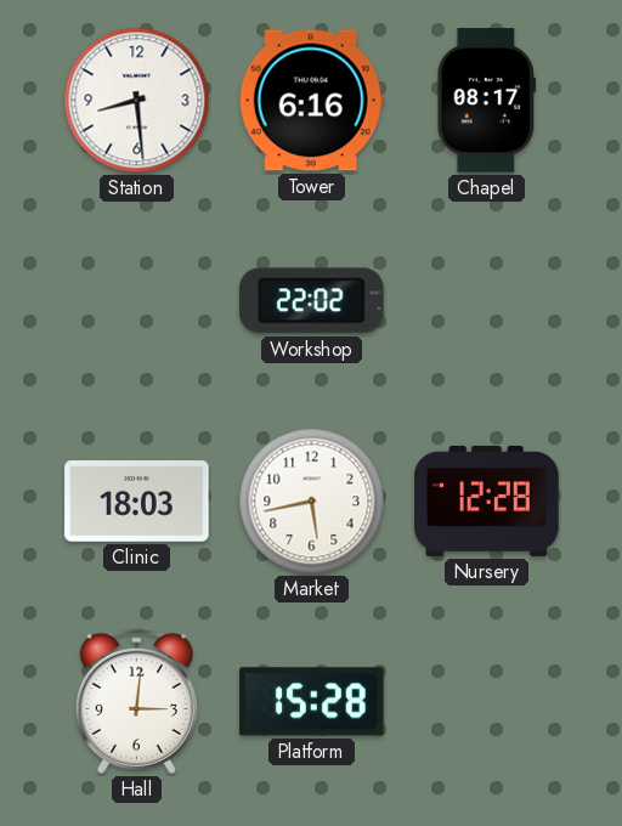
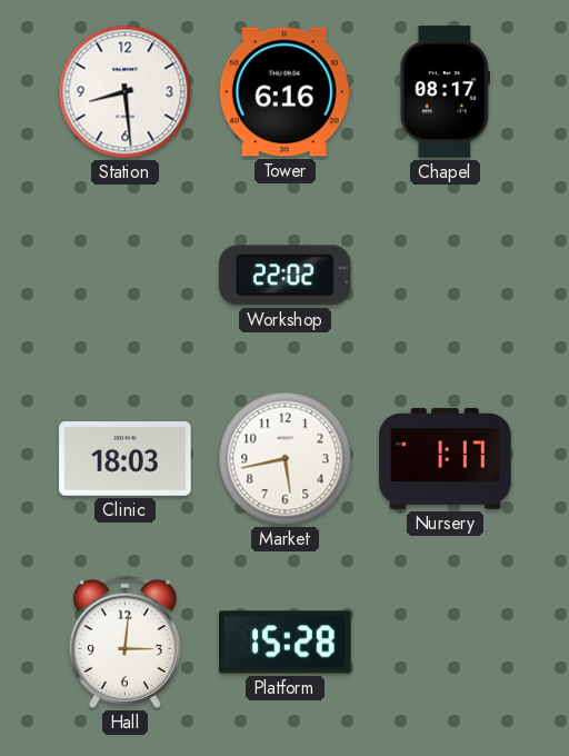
Nursery: 12:28 -> 1:17 (446, 458)
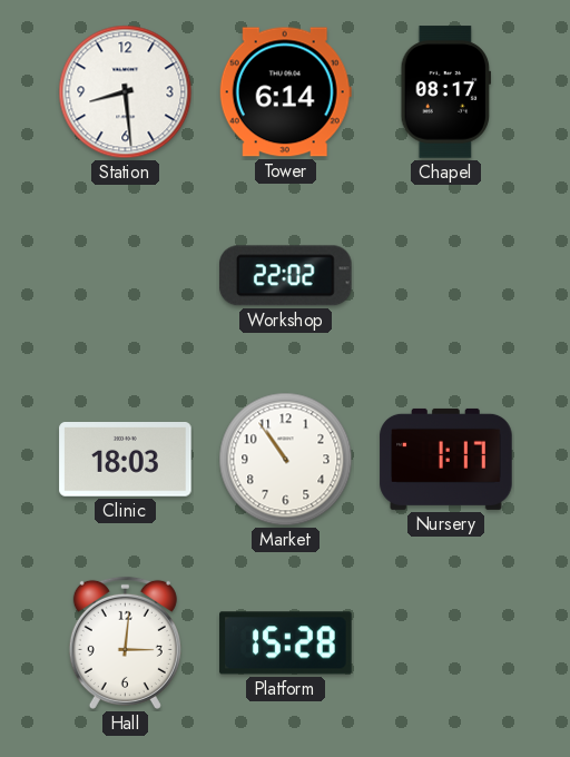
Tower: 6:16 -> 6:14 (285, 92)
Market: 5:43 -> 10:54 (286, 460)
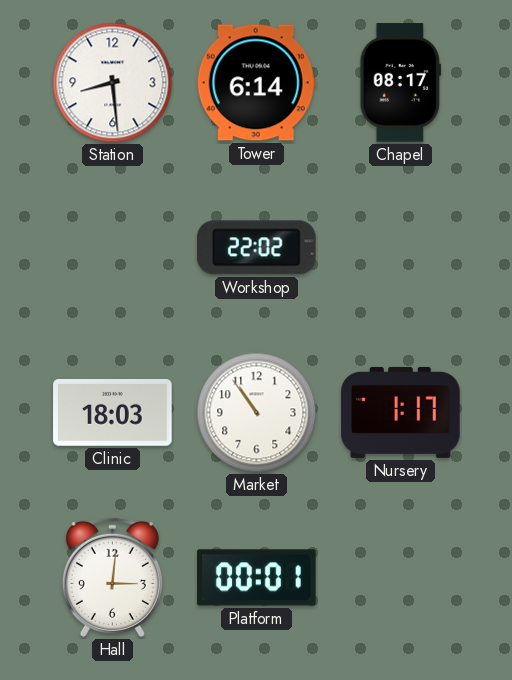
Platform: 15:28 -> 00:01 (257, 578)
